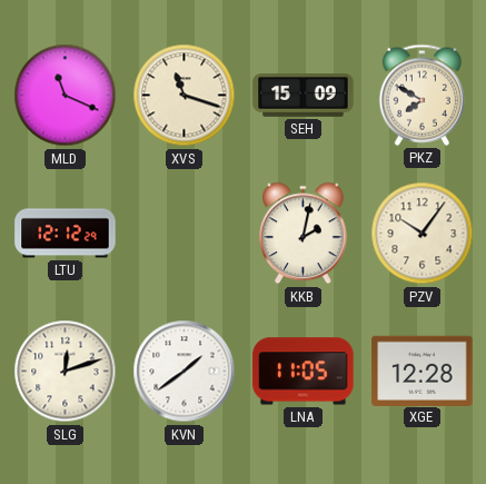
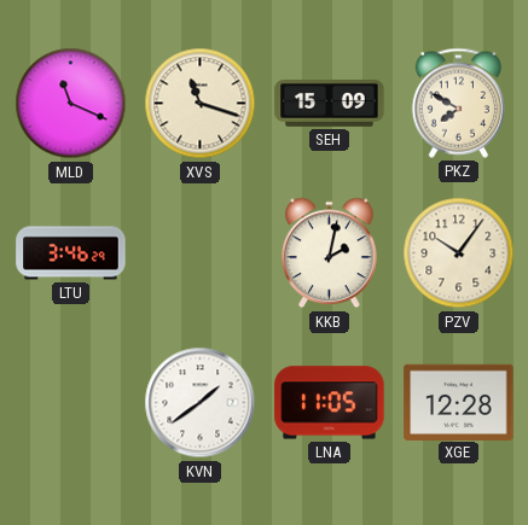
LTU: 12:12 -> 3:46 (71, 253)
SLG: 12:12 -> none (66, 372)
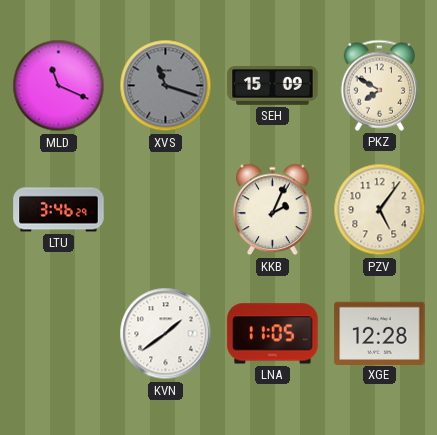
XVS dial: cream -> grey (166, 86)
KKB: 2:02 -> 2:04 (273, 210)
PZV: 10:06 -> 5:06 (380, 210)
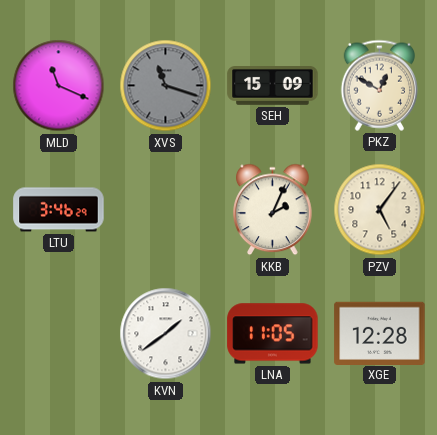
PKZ: 7:50 -> 12:50 (379, 85)
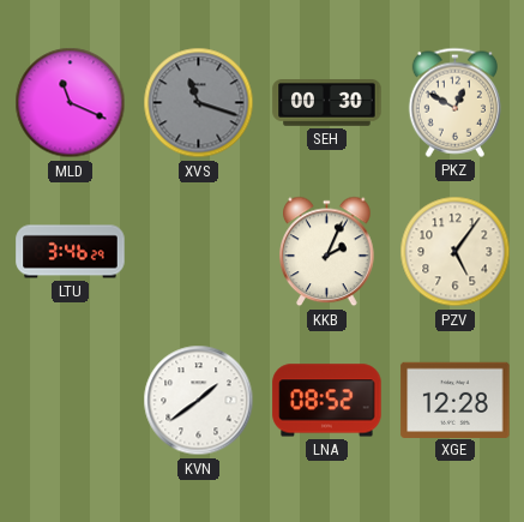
SEH: 15:09 -> 00:30 (327, 103)
LNA: 11:05 -> 08:52 (327, 401)
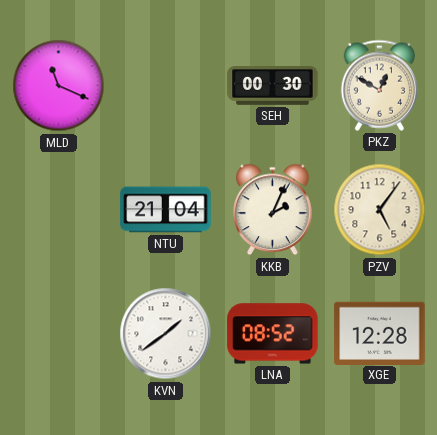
XVS: 11:18 -> none (199, 103)
LTU: 3:46 -> none (71, 252)
NTU: none -> 21:04 (166, 210)
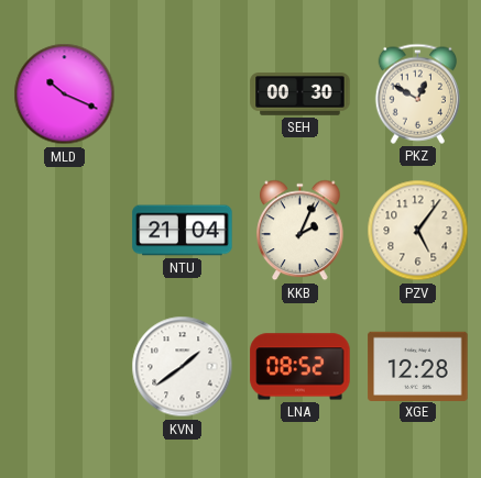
MLD: 11:19 -> 10:19 (65, 95)
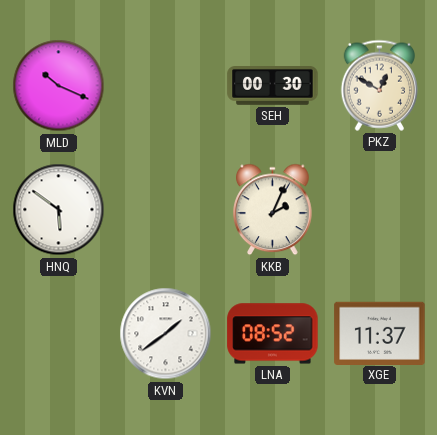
HNQ: none -> 5:51 (59, 210)
NTU: 21:04 -> none (183, 231)
PZV: 5:06 -> none (418, 231)
XGE: 12:28 -> 11:37 (380, 333)
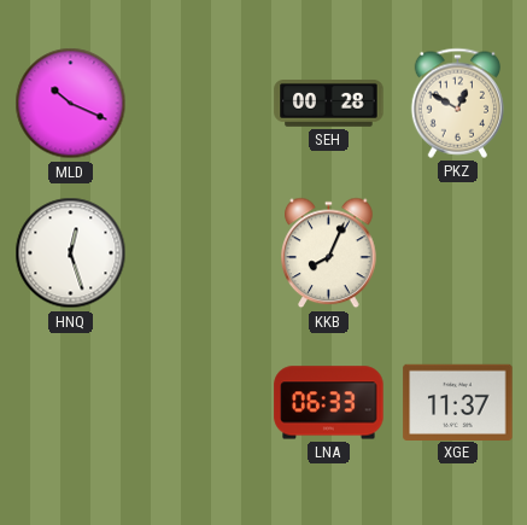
SEH: 00:30 -> 00:28 (329, 104)
HNQ: 5:51 -> 12:27 (71, 253)
KKB: 2:04 -> 8:04 (329, 253)
KVN: 1:39 -> none (166, 334)
LNA: 08:52 -> 06:33 (329, 403)
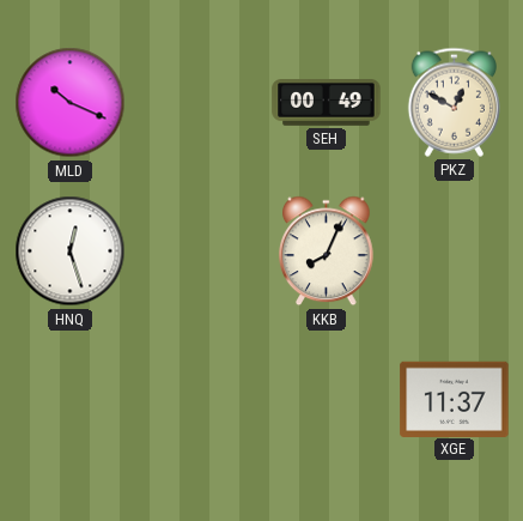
SEH: 00:28 -> 00:49 (327, 103)
LNA: 06:33 -> none (329, 403)
